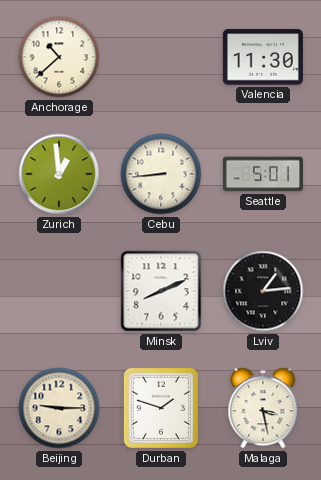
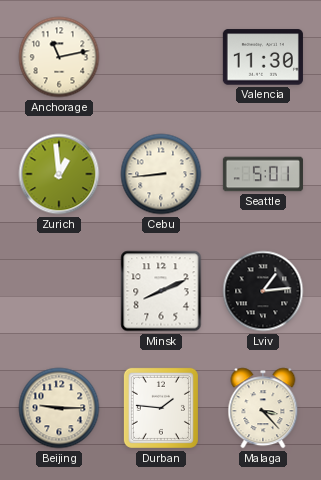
Anchorage: 10:38 -> 11:13 (59, 57)
Durban: 1:48 -> 1:46 (161, 408)
Malaga: 3:28 -> 3:23 (263, 408)
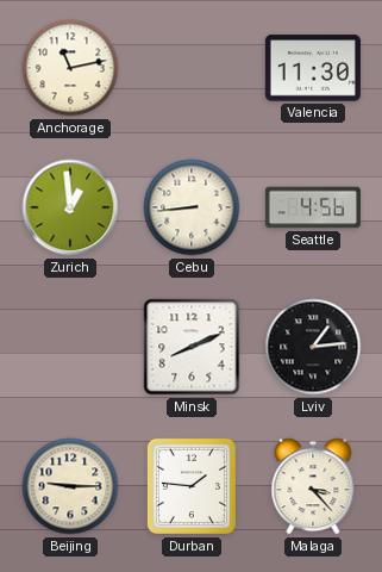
Seattle: 5:01 -> 4:56 (313, 207)
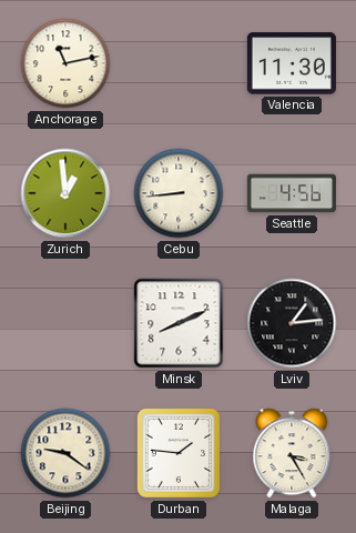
Beijing: 9:15 -> 9:21 (65, 453)
Malaga: 3:23 -> 3:25 (292, 453)
